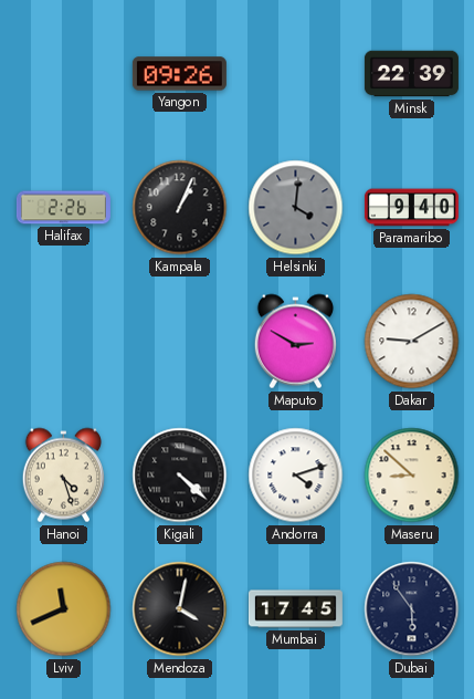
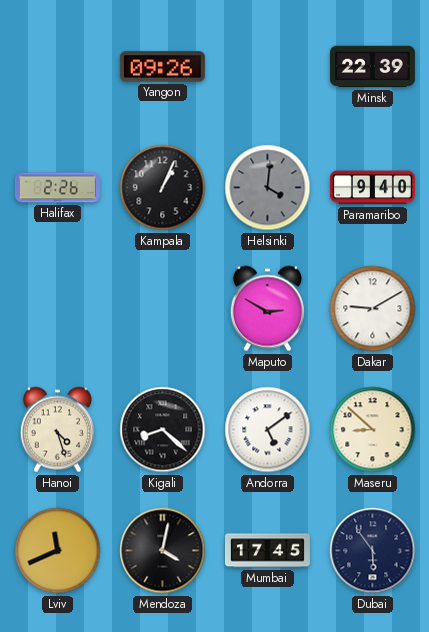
Kigali: 4:22 -> 8:22 (163, 430)
Andorra: 4:12 -> 5:09 (268, 430)
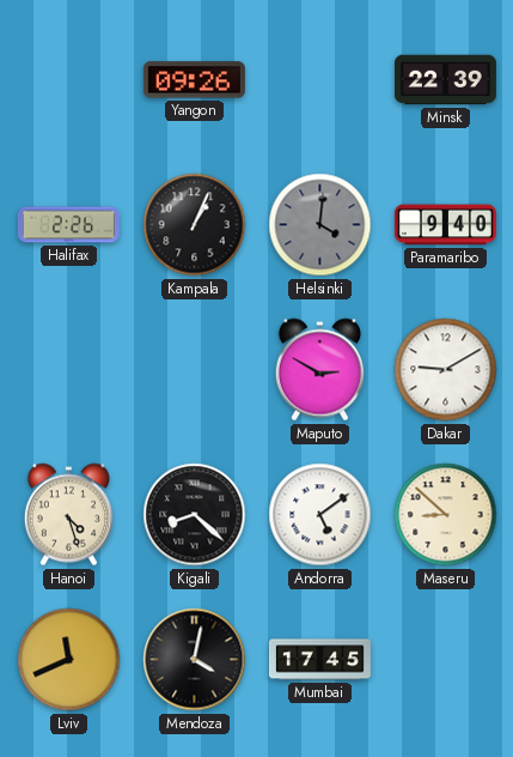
Dubai: 5:54 -> none (373, 551)
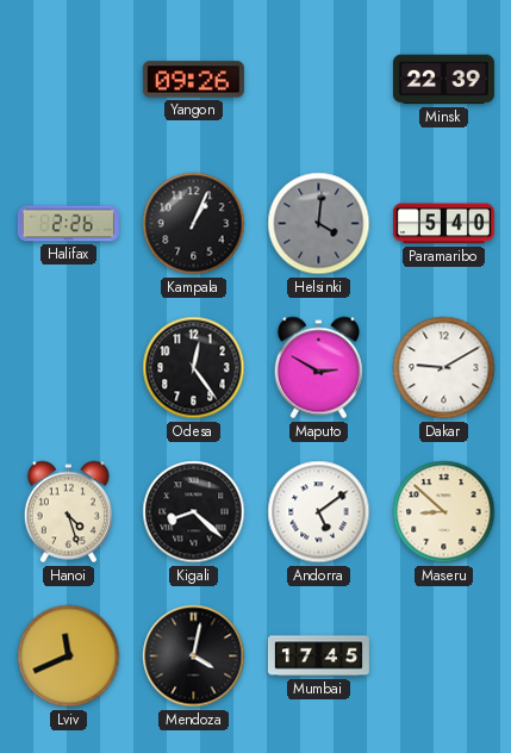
Paramaribo: 9:40 -> 5:40 (443, 224)
Odesa: none -> 12:24 (194, 368)
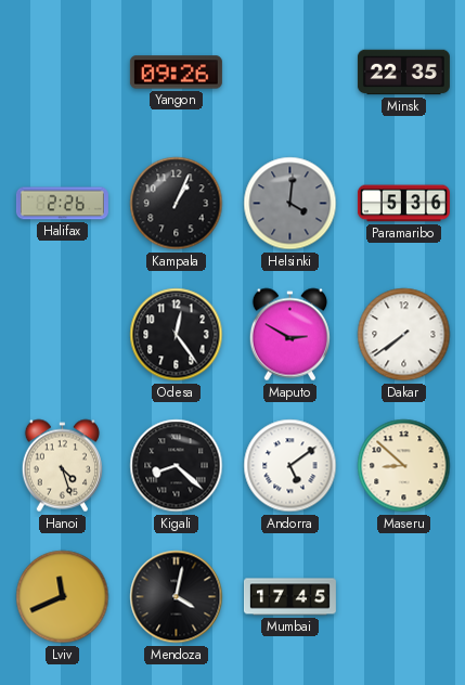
Minsk: 22:39 -> 22:35 (403, 73)
Paramaribo: 5:40 -> 5:36 (403, 204)
Dakar: 9:10 -> 7:39 (404, 335)
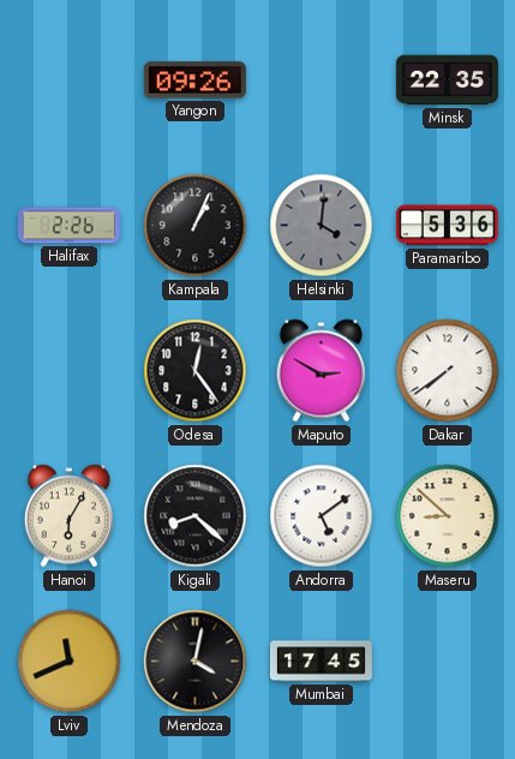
Hanoi: 4:27 -> 6:05 (68, 516)
